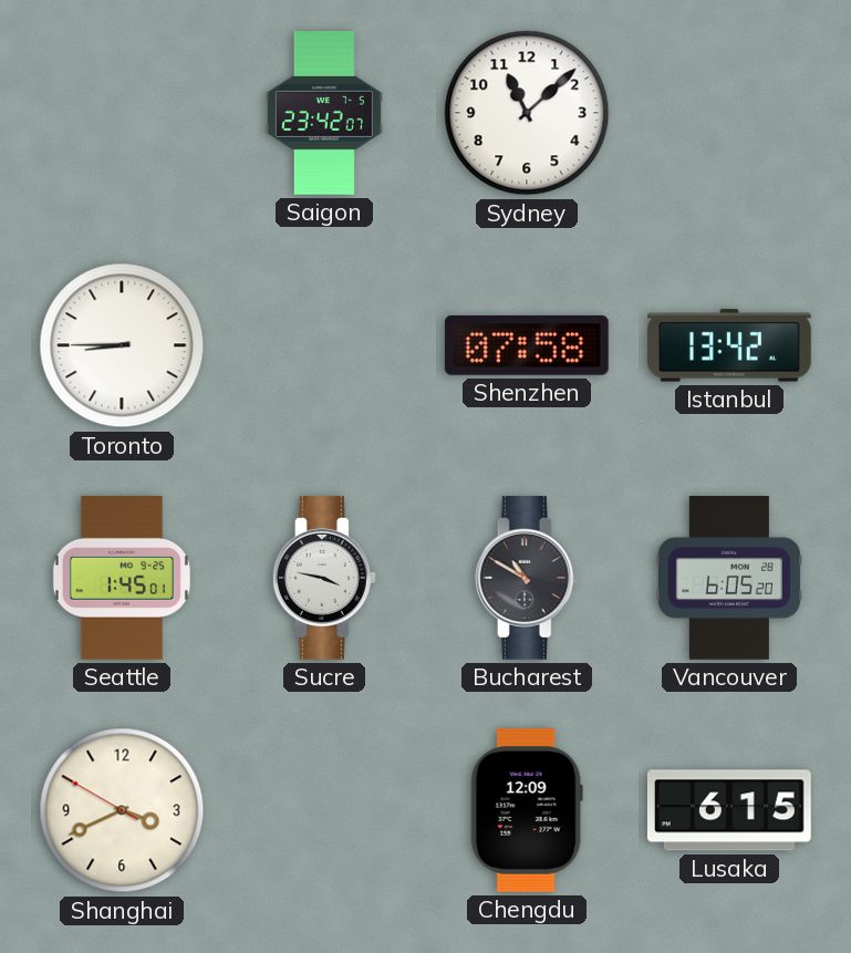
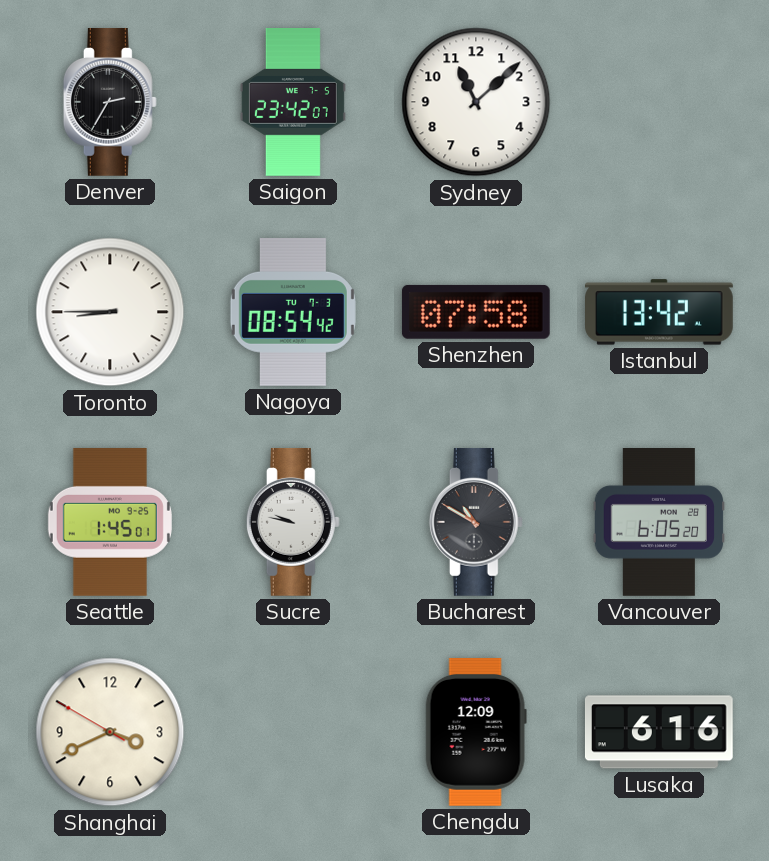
Denver: none -> 2:35 (110, 103)
Nagoya: none -> 08:54 (293, 312)
Sucre: 3:47 -> 9:47 (293, 523)
Lusaka: 6:15 -> 6:16 (659, 732)
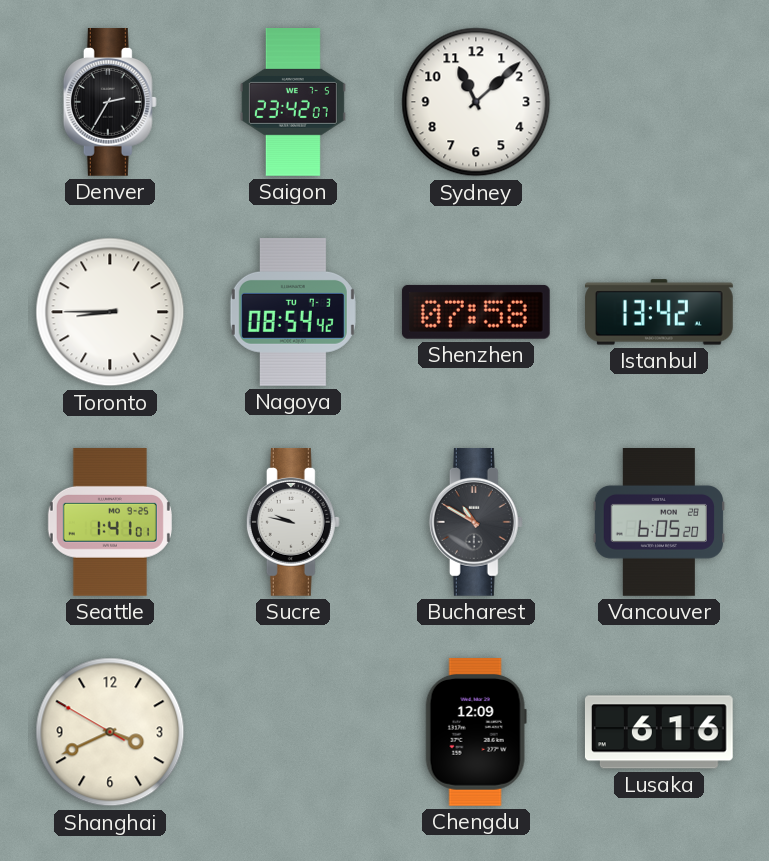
Seattle: 1:45 -> 1:41 (110, 522)
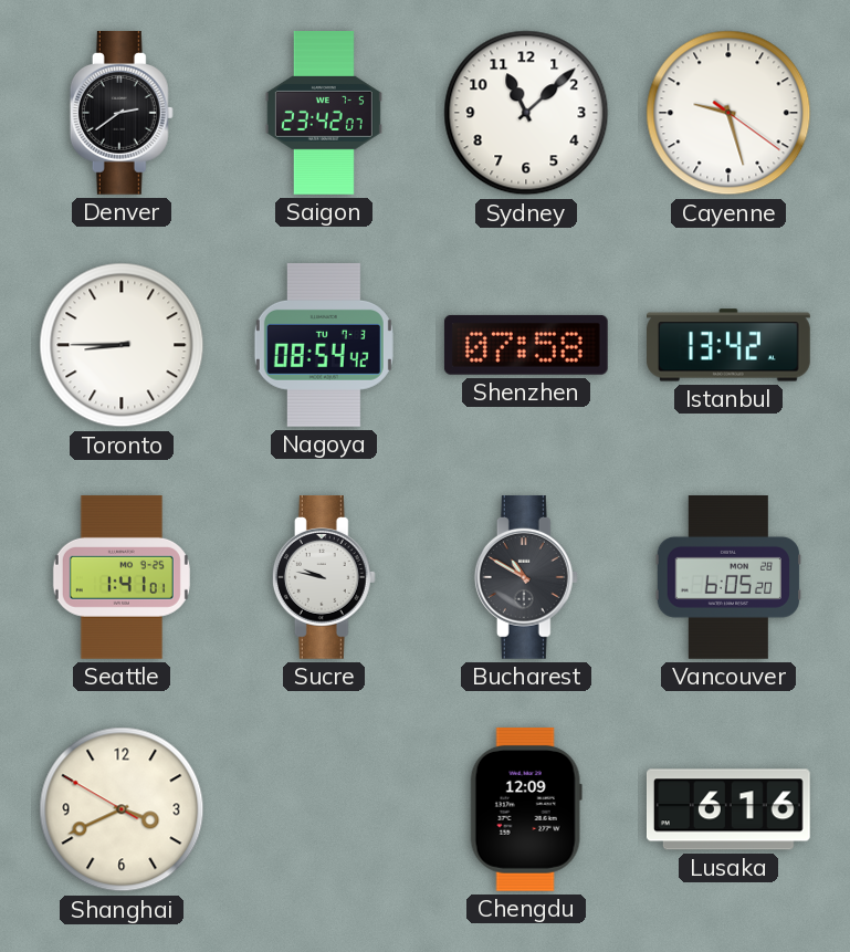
Denver: 2:35 -> 2:39 (122, 114)
Cayenne: none -> 9:27 (728, 113)
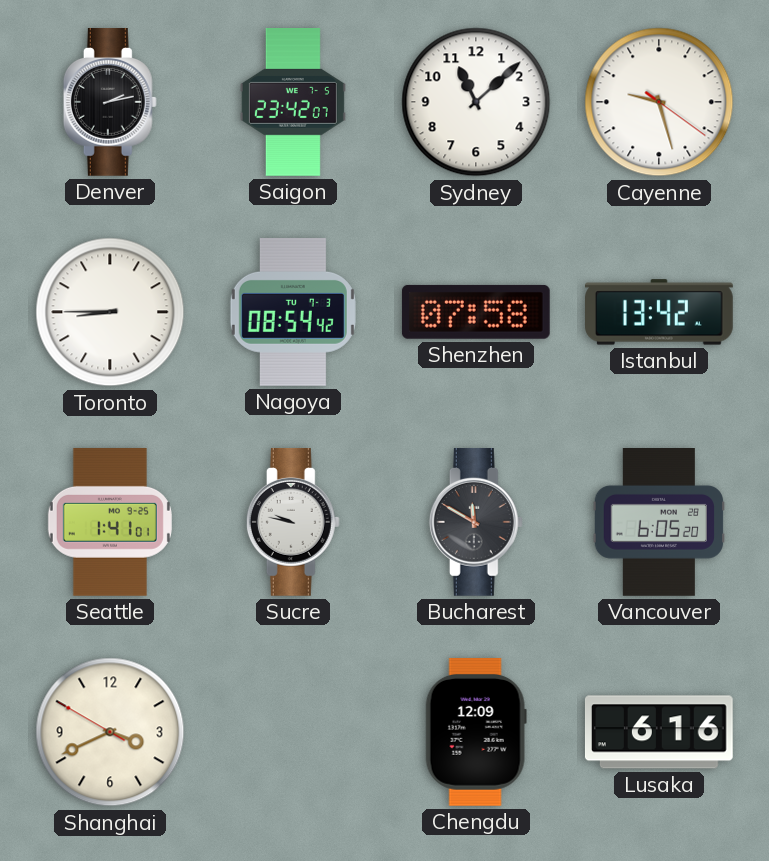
Denver: 2:39 -> 2:13 (110, 103)
Bucharest: 10:50 -> 11:50 (476, 523)
